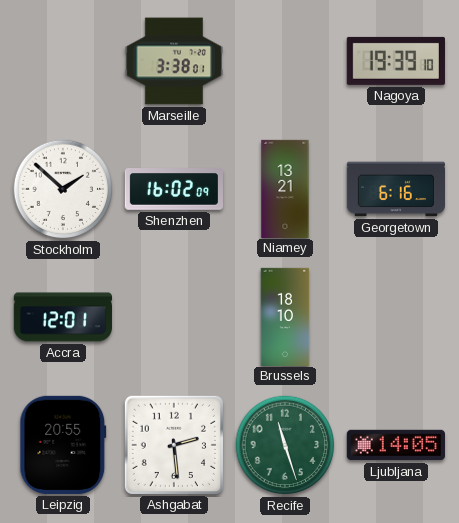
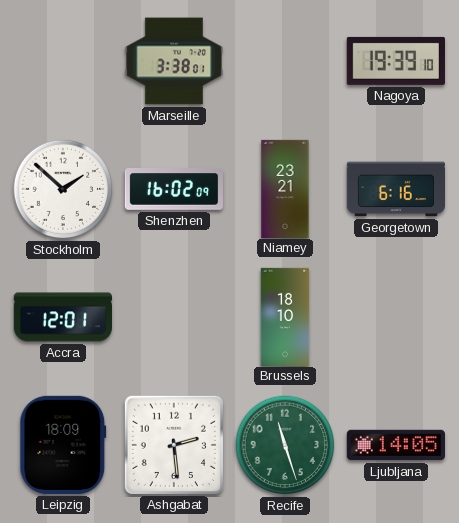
Niamey: 13:21 -> 23:21 (285, 188)
Leipzig: 20:55 -> 18:09 (63, 445)
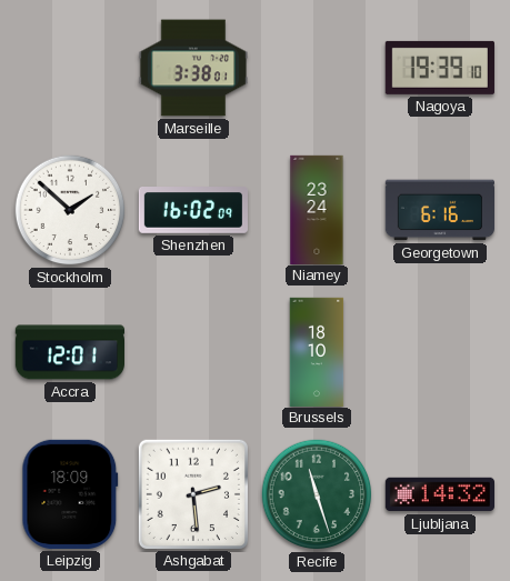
Niamey: 23:21 -> 23:24 (317, 209)
Ljubljana: 14:05 -> 14:32 (439, 494)
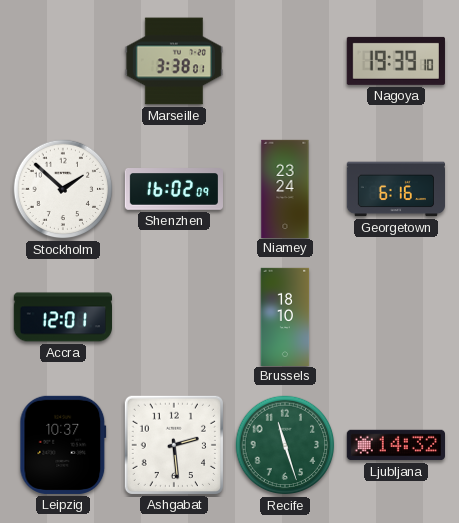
Leipzig: 18:09 -> 10:37 (63, 445)
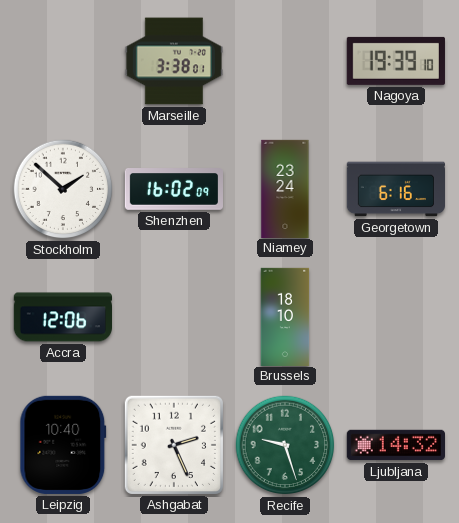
Accra: 12:01 -> 12:06 (62, 317)
Leipzig: 10:37 -> 10:40 (63, 445)
Ashgabat: 2:29 -> 2:26 (174, 445)
Recife: 11:27 -> 9:27 (285, 445)
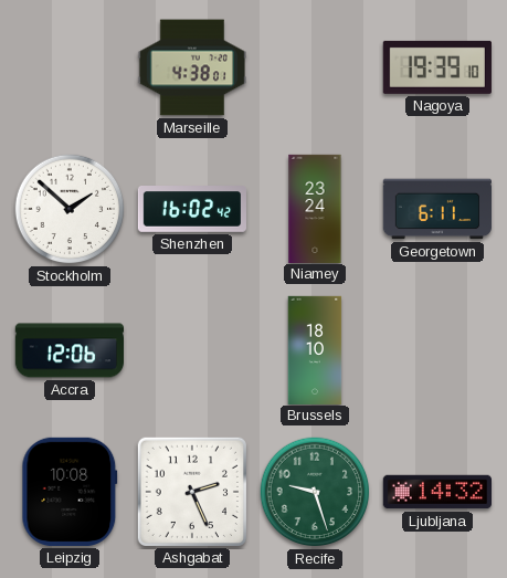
Marseille: 3:38 -> 4:38 (191, 67)
Shenzhen: 16:02:09 -> 16:02:42 (191, 209)
Georgetown: 6:16 -> 6:11 (436, 209)
Leipzig: 10:40 -> 10:08 (70, 492)
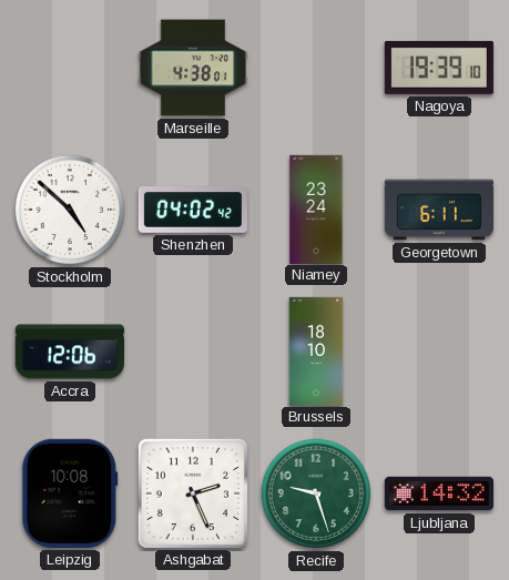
Stockholm: 1:52 -> 4:52 (70, 210)
Shenzhen: 16:02 -> 04:02 (192, 210)
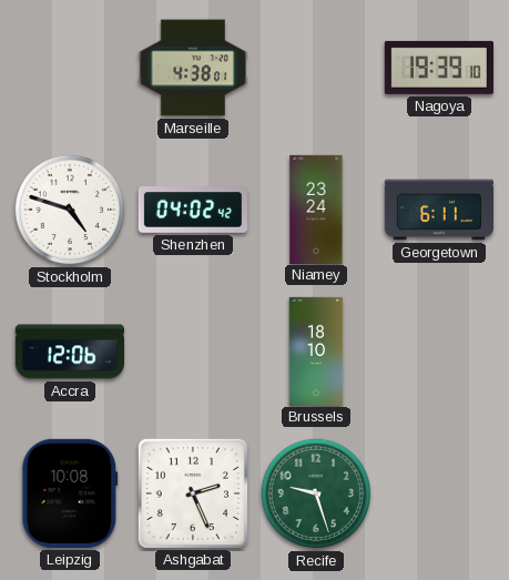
Stockholm: 4:52 -> 4:48 (70, 210)
Ljubljana: 14:32 -> none (438, 493)
